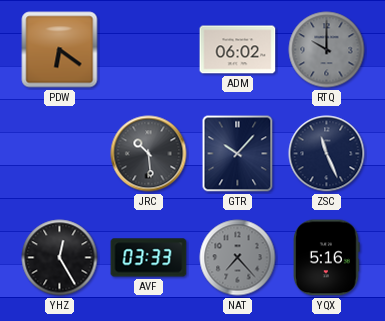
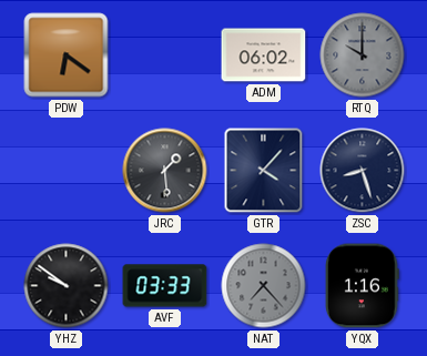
JRC: 10:29 -> 1:29 (165, 171)
GTR: 10:07 -> 4:07 (264, 171)
ZSC: 11:26 -> 8:27 (363, 171)
YHZ: 12:25 -> 9:51 (67, 286)
YQX: 5:16 -> 1:16 (363, 286)
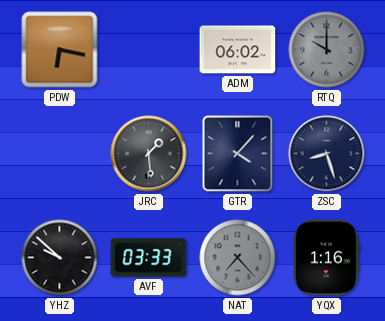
PDW: 6:21 -> 6:17 (60, 50)
YHZ: 9:51 -> 9:52 (60, 258)
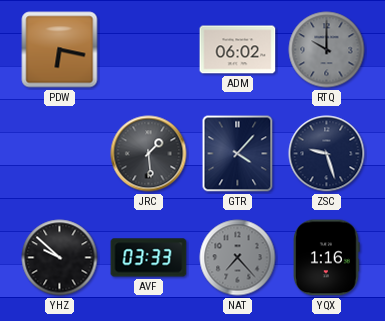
ZSC: 8:27 -> 9:27 (327, 154)
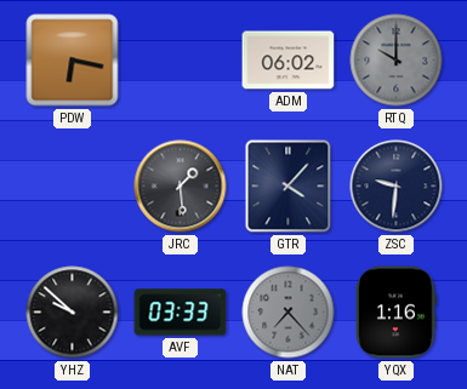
ZSC: 9:27 -> 9:31 (397, 187)
